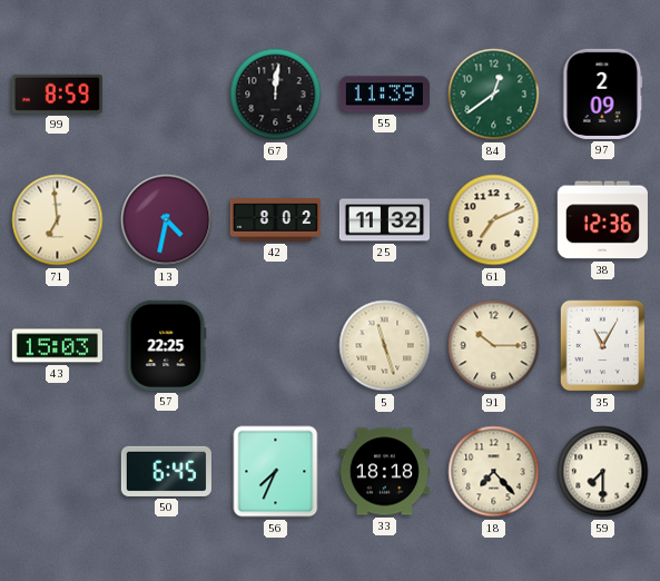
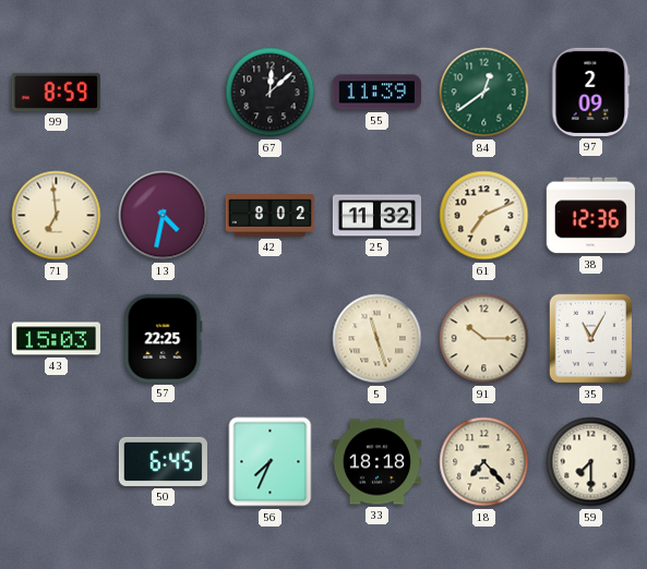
67: 12:01 -> 12:08 (271, 93)
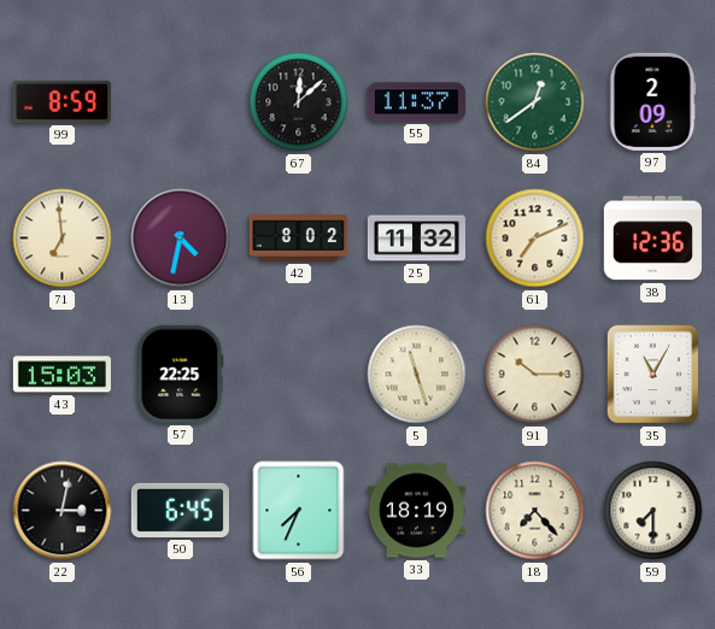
55: 11:39 -> 11:37 (416, 102)
22: none -> 3:02 (63, 511)
33: 18:18 -> 18:19 (416, 511)
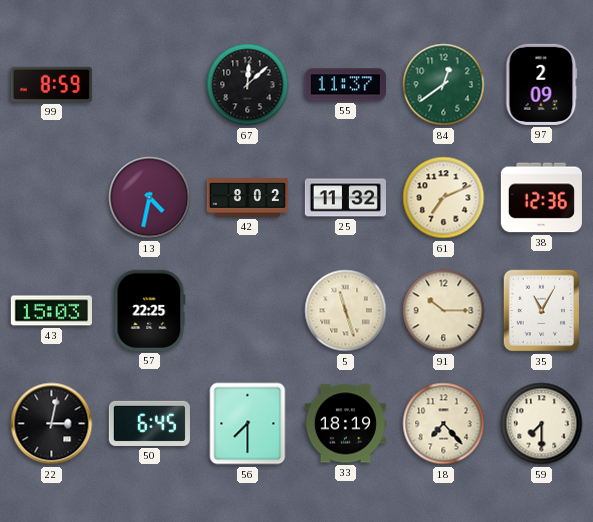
71: 6:59 -> none (63, 239)
56: 7:34 -> 7:30 (248, 424)
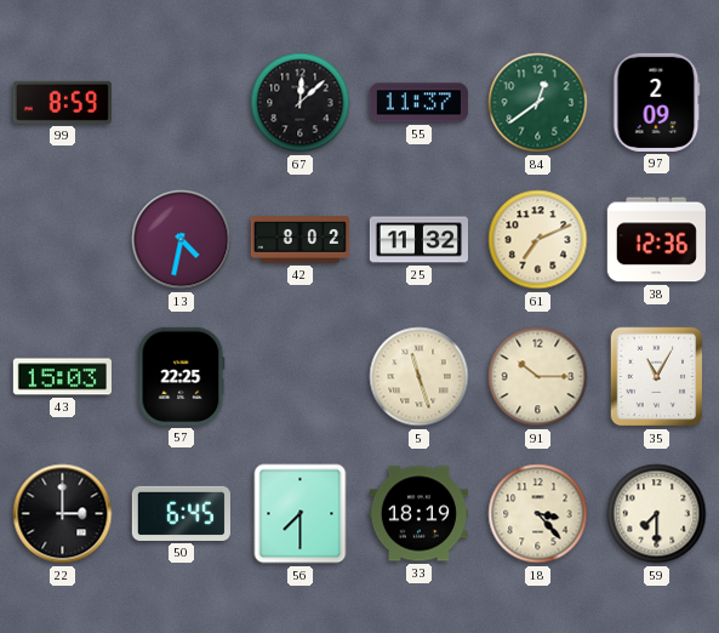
22: 3:02 -> 3:00 (63, 514)
18: 7:23 -> 3:23 (538, 514)
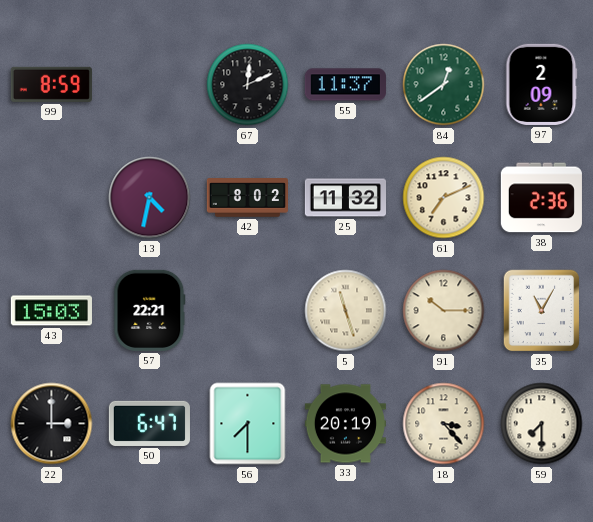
67: 12:08 -> 12:11 (248, 85)
38: 12:36 -> 2:36 (541, 198)
57: 22:25 -> 22:21 (150, 310)
50: 6:45 -> 6:47 (149, 423)
33: 18:19 -> 20:19 (345, 424)
